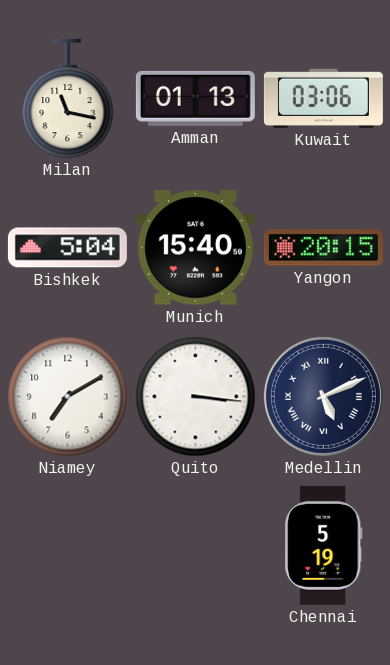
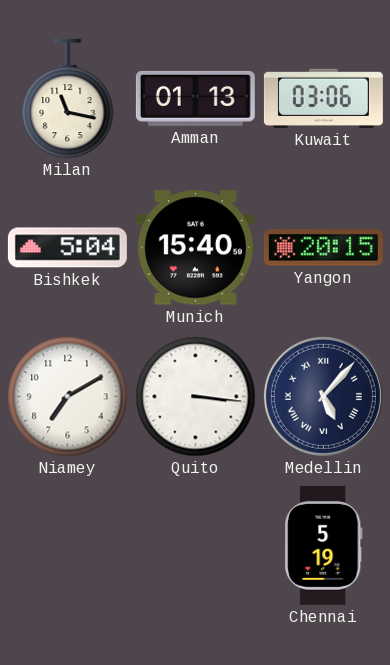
Medellin: 5:11 -> 5:07 (323, 396)
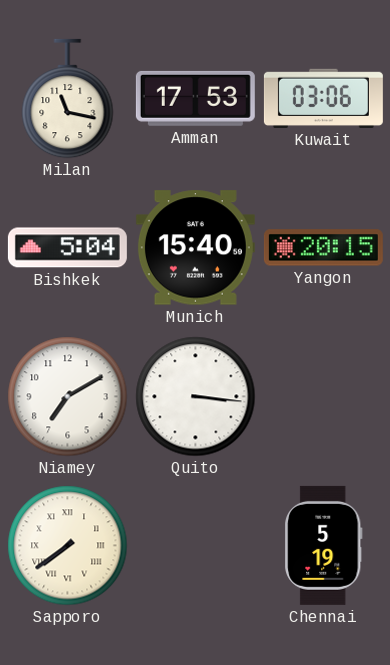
Amman: 01:13 -> 17:53 (195, 98)
Medellin: 5:07 -> none (323, 396)
Sapporo: none -> 7:39 (68, 546)
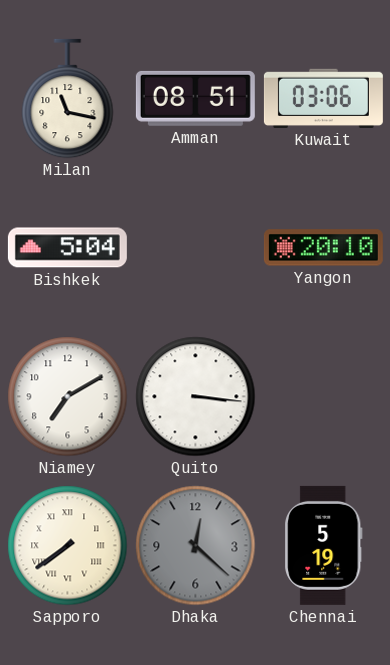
Amman: 17:53 -> 08:51 (195, 98)
Munich: 15:40 -> none (195, 248)
Yangon: 20:15 -> 20:10 (323, 248)
Dhaka: none -> 12:22 (196, 546)
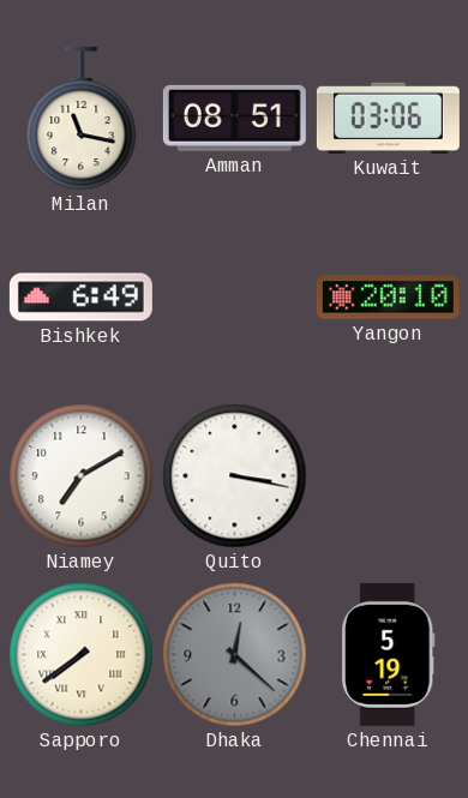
Bishkek: 5:04 -> 6:49 (80, 298)
Quito: 3:16 -> 3:17 (235, 476)
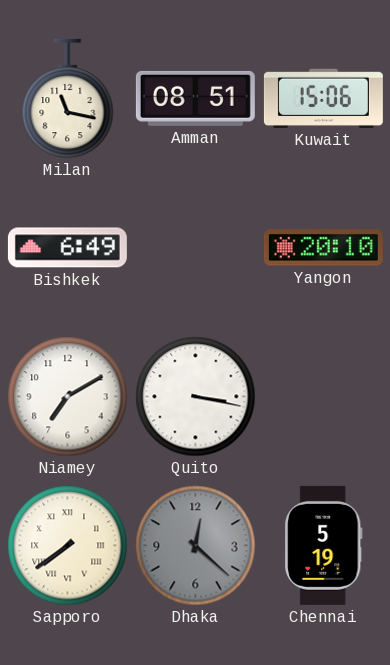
Kuwait: 03:06 -> 15:06 (323, 98)
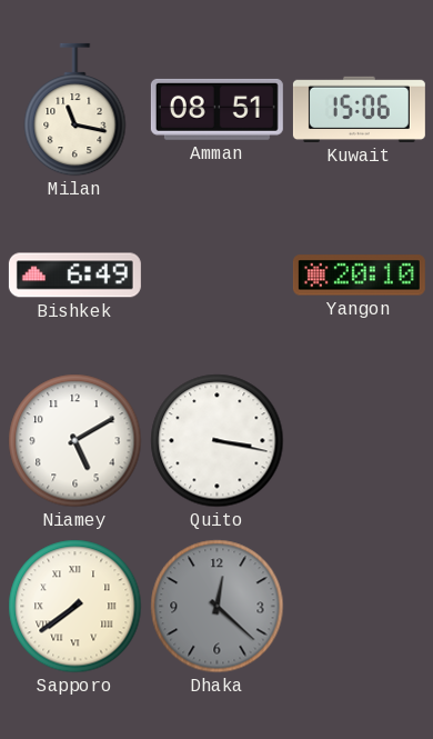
Niamey: 7:10 -> 5:10 (75, 441)
Chennai: 5:19 -> none (324, 545)
